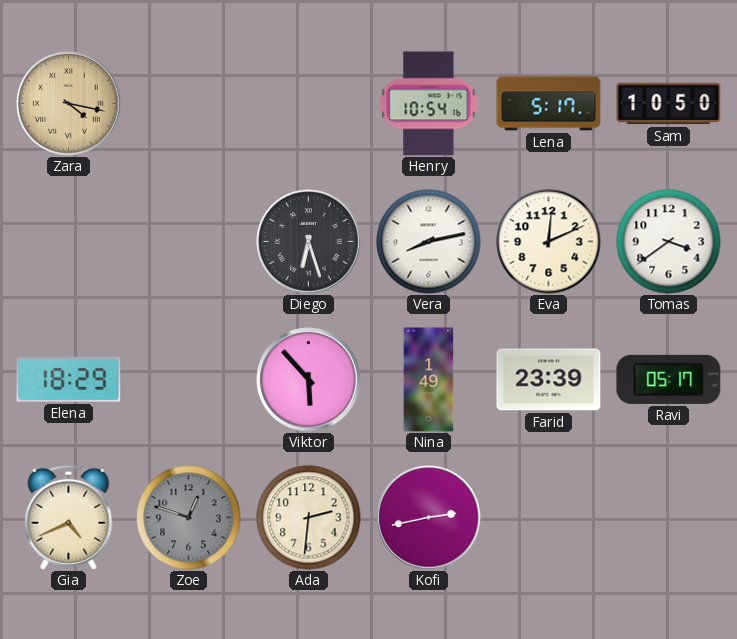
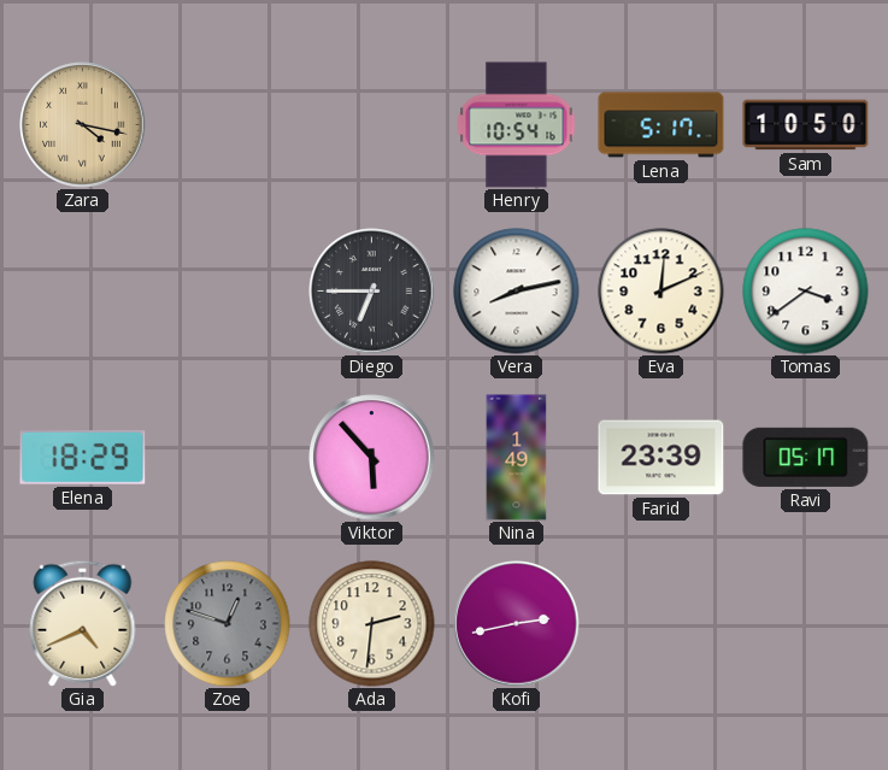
Diego: 6:27 -> 6:45 (372, 292)
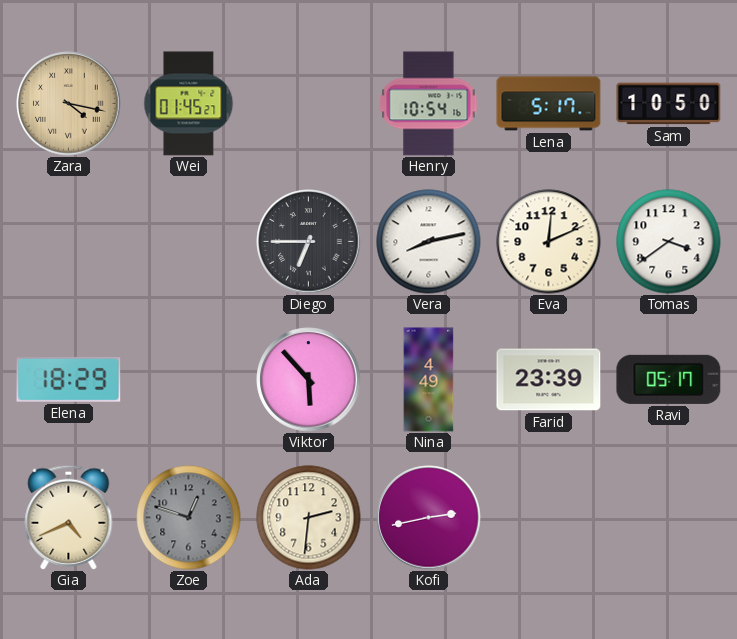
Wei: none -> 01:45 (189, 104)
Nina: 1:49 -> 4:49 (429, 380)
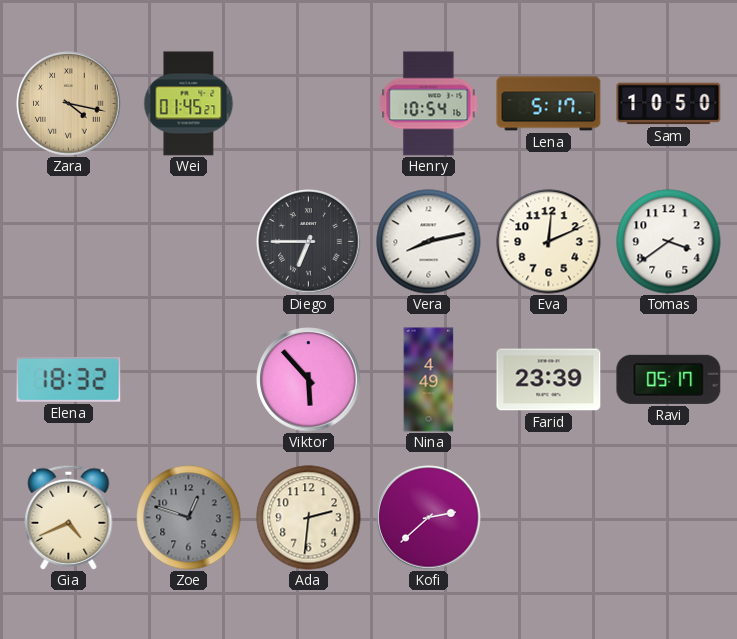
Elena: 18:29 -> 18:32 (69, 379)
Kofi: 2:43 -> 2:38 (429, 518)
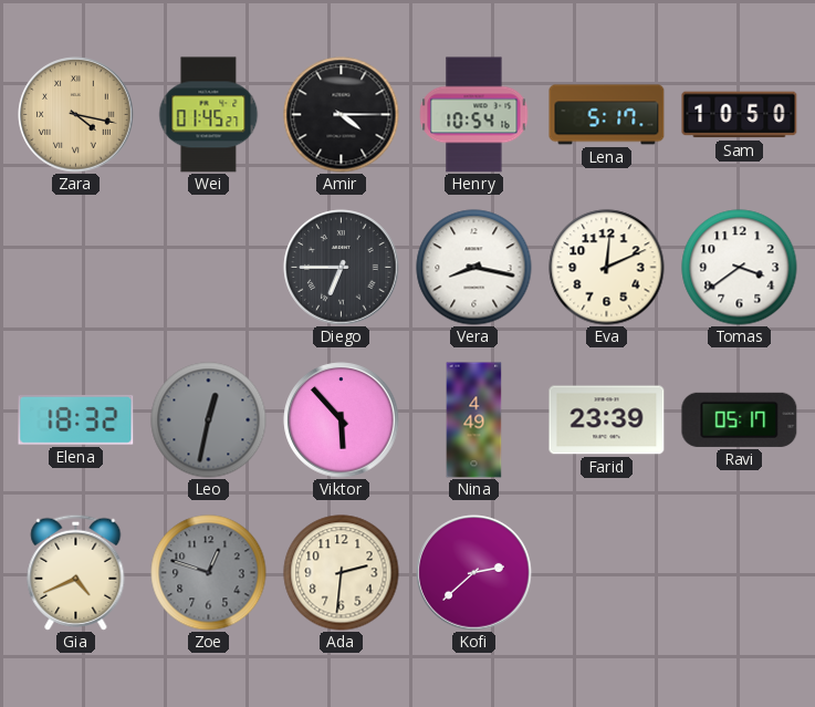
Amir: none -> 4:15 (342, 115)
Vera: 8:13 -> 8:17 (474, 268)
Leo: none -> 12:32 (209, 420)
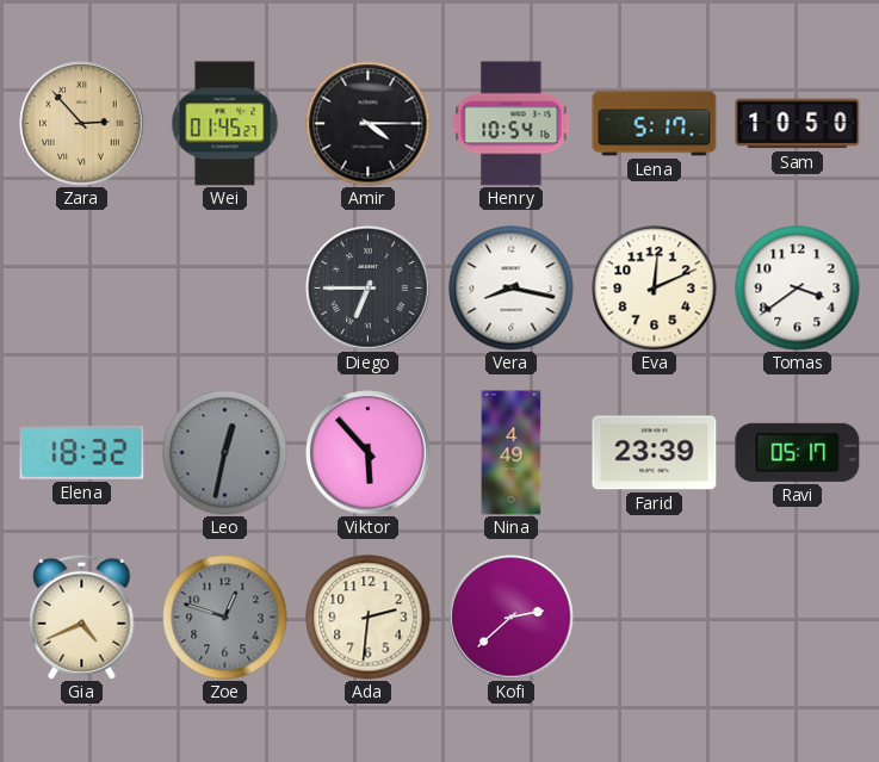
Zara: 4:17 -> 2:53 (82, 124)
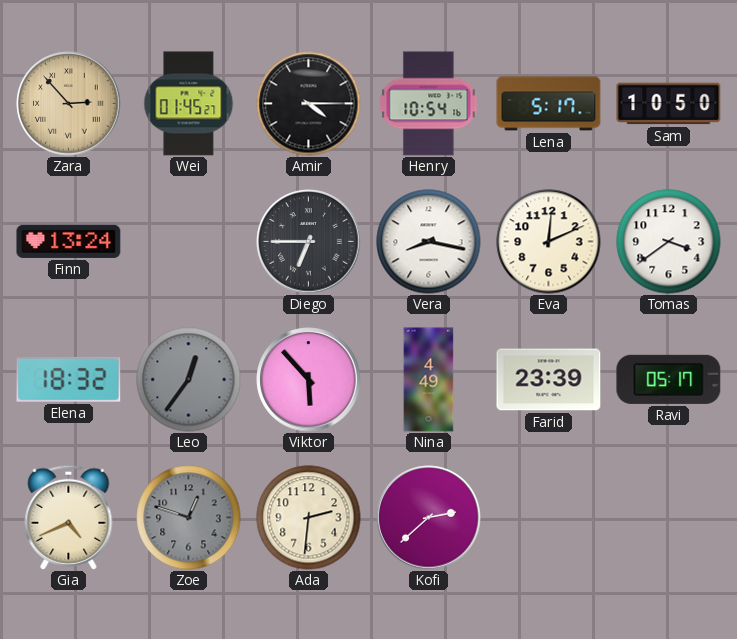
Finn: none -> 13:24 (69, 241)
Leo: 12:32 -> 12:36 (189, 380)
